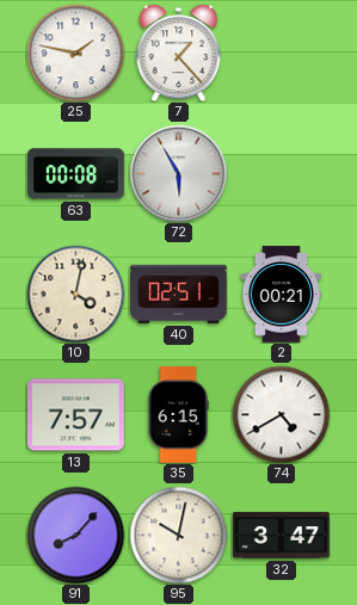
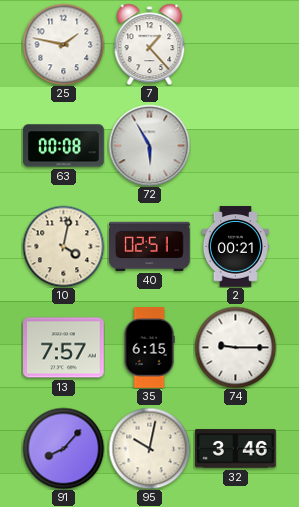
74: 4:40 -> 9:15 (235, 347)
32: 3:47 -> 3:46 (236, 449)
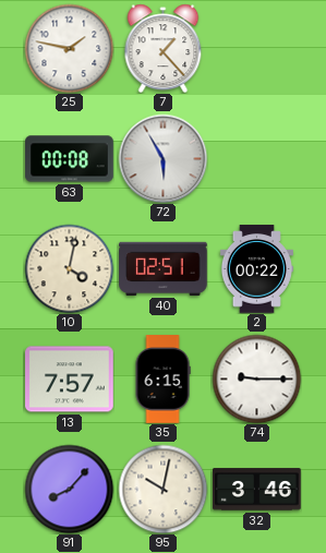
2: 00:21 -> 00:22 (256, 269)
